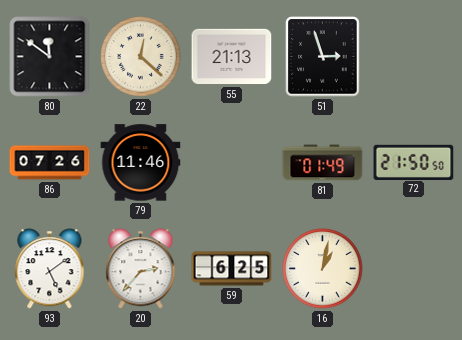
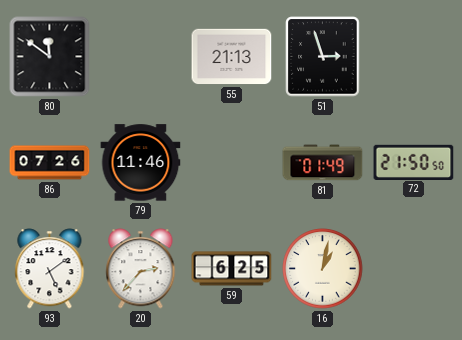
22: 12:22 -> none (141, 57)
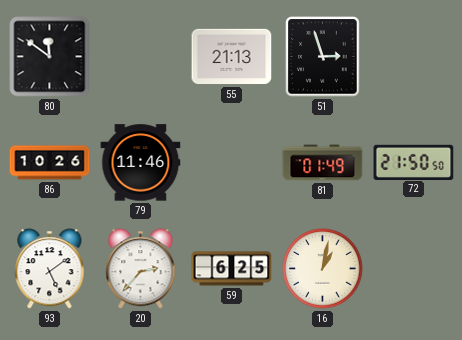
86: 07:26 -> 10:26 (50, 163)
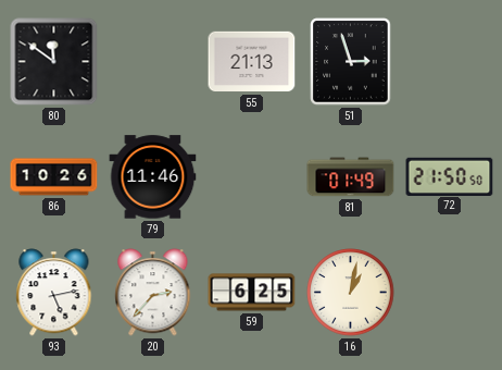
93: 5:09 -> 5:13 (54, 293)
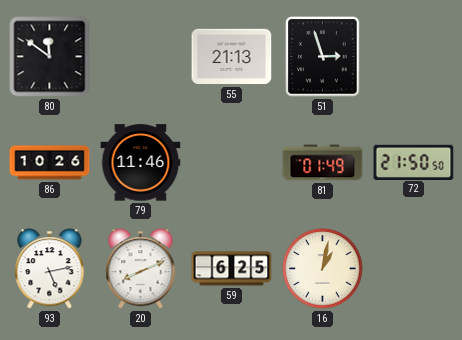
20: 2:37 -> 8:11 (141, 269)
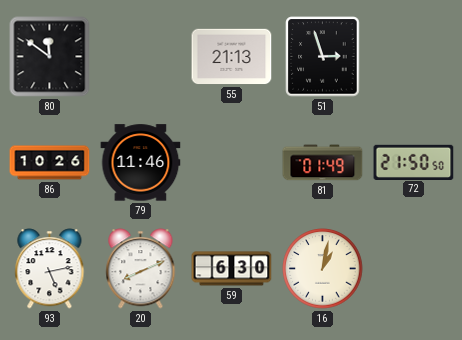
59: 6:25 -> 6:30 (232, 269)
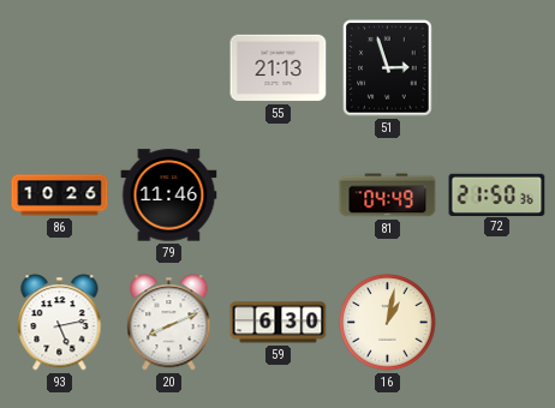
80: 11:51 -> none (50, 57)
81: 01:49 -> 04:49 (388, 196)
72: 21:50:50 -> 21:50:36 (497, 194)
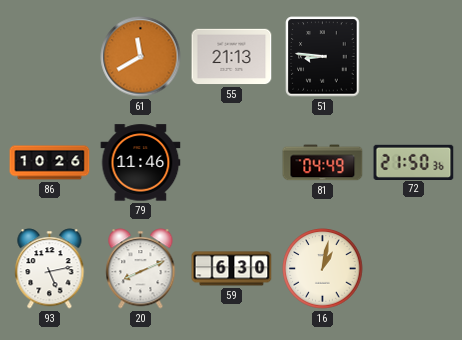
61: none -> 11:40 (141, 57)
51: 2:57 -> 8:46 (323, 57)
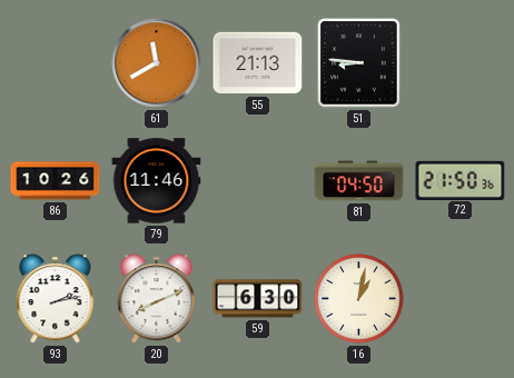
81: 04:49 -> 04:50 (359, 181)
93: 5:13 -> 2:13 (56, 299)
